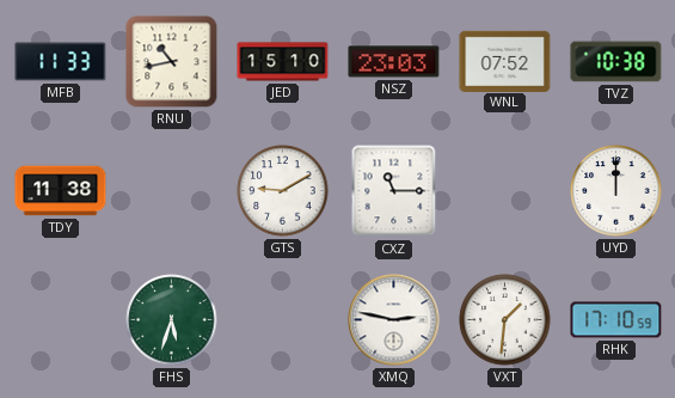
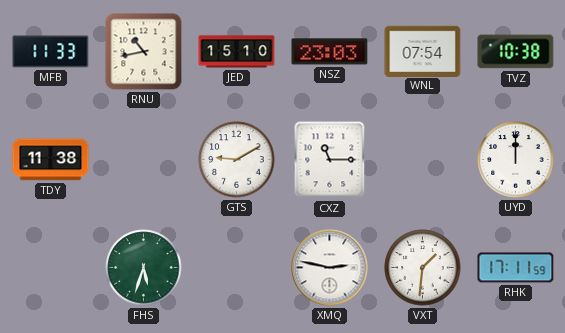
WNL: 07:52 -> 07:54 (423, 51)
RHK: 17:10 -> 17:11 (516, 268)
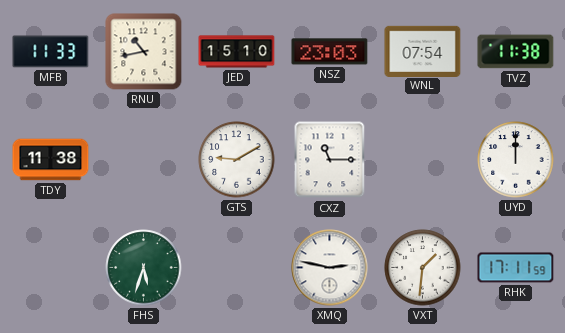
TVZ: 10:38 -> 11:38 (516, 52)
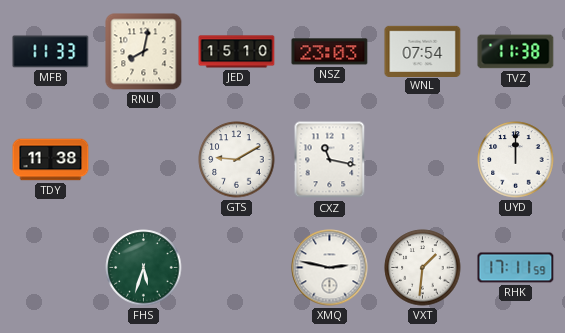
RNU: 10:43 -> 8:02 (144, 52)
CXZ: 11:15 -> 11:17 (330, 160)
